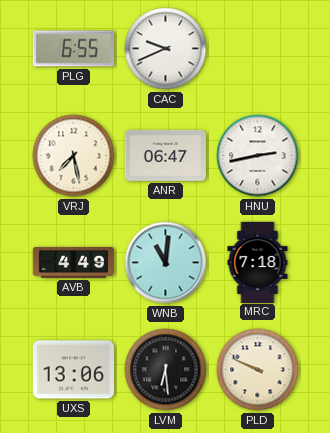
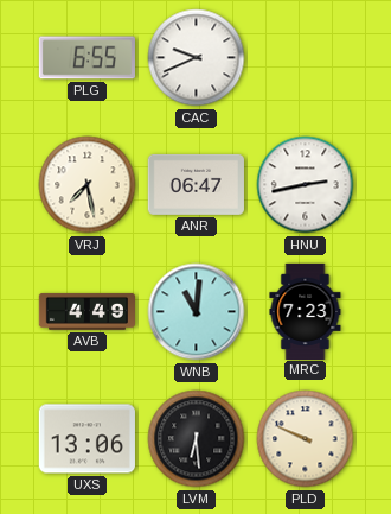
MRC: 7:18 -> 7:23 (306, 311)
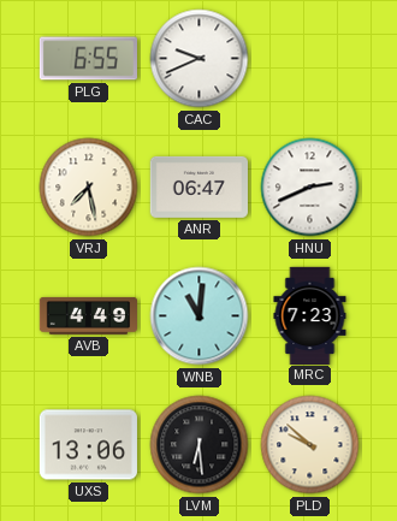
HNU: 2:43 -> 2:41 (310, 188)
PLD: 9:49 -> 9:52 (310, 445)
